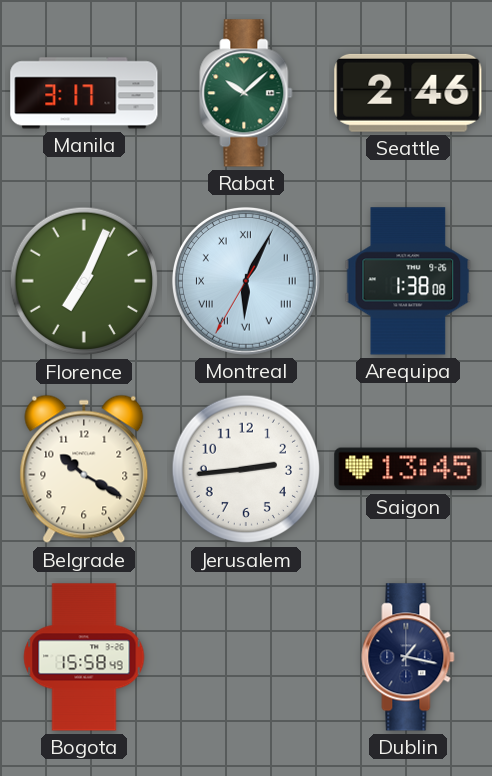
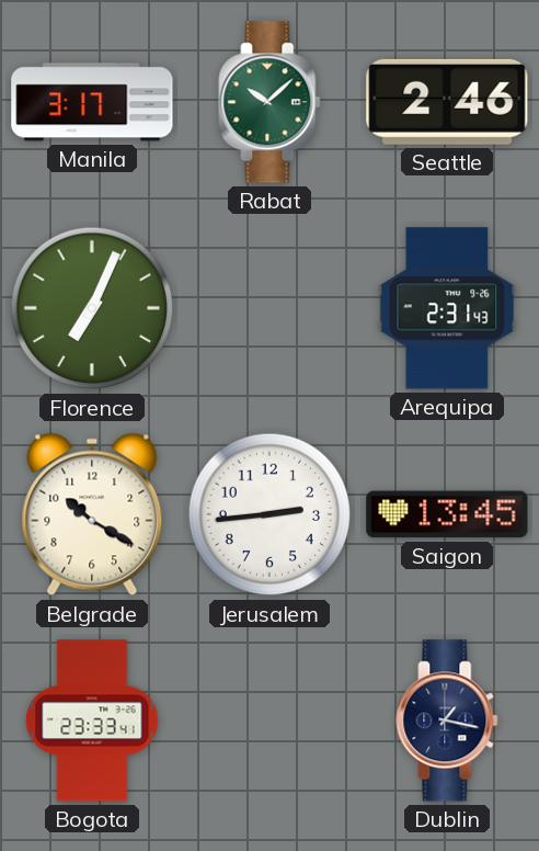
Montreal: 6:04 -> none (246, 281)
Arequipa: 1:38 -> 2:31 (447, 308)
Bogota: 15:58 -> 23:33 (92, 720)
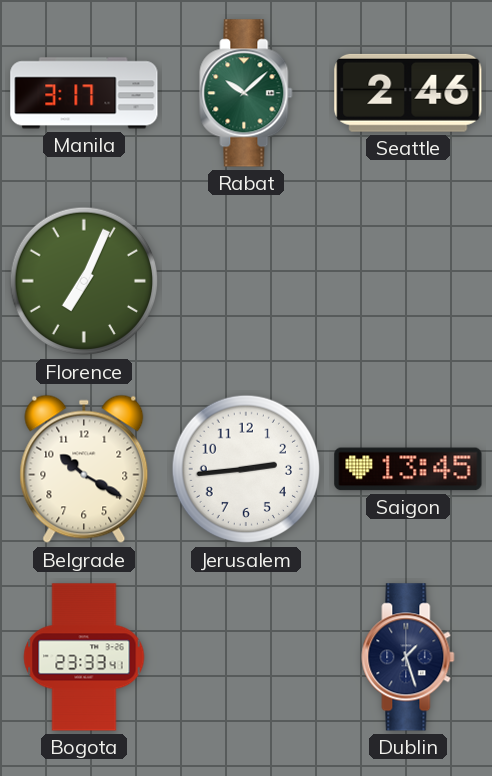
Arequipa: 2:31 -> none (447, 308)
Dublin: 1:17 -> 1:27 (408, 657)
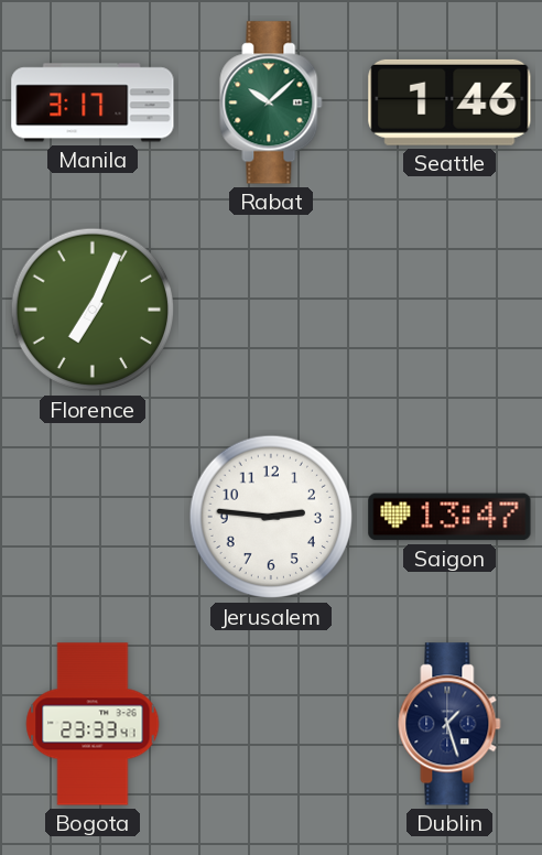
Seattle: 2:46 -> 1:46 (449, 102)
Belgrade: 10:20 -> none (84, 469)
Jerusalem: 2:44 -> 2:46 (271, 517)
Saigon: 13:45 -> 13:47 (449, 517)
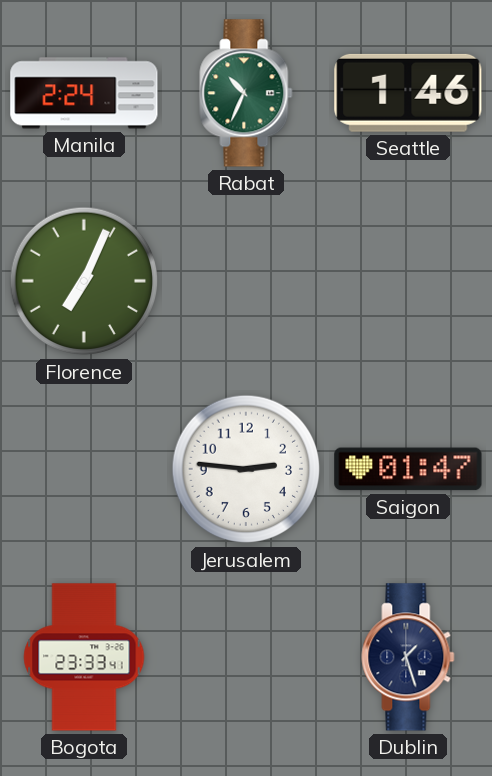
Manila: 3:17 -> 2:24 (84, 93)
Rabat: 10:08 -> 10:34 (246, 93)
Saigon: 13:47 -> 01:47 (408, 469)
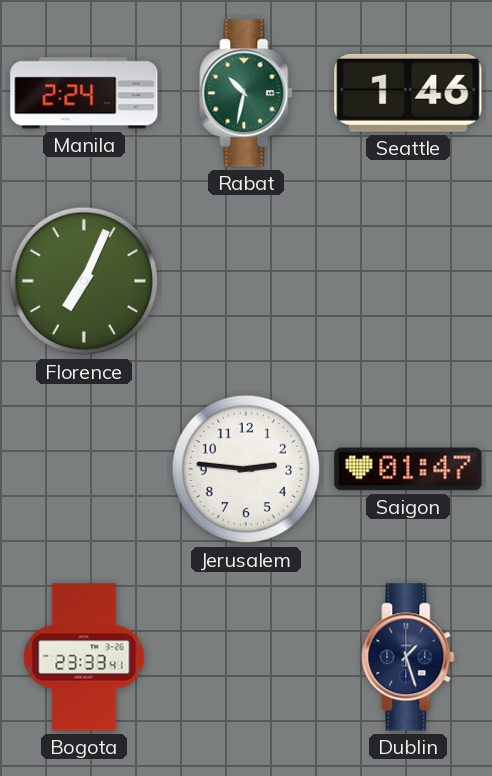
Rabat: 10:34 -> 10:32 (246, 93)
